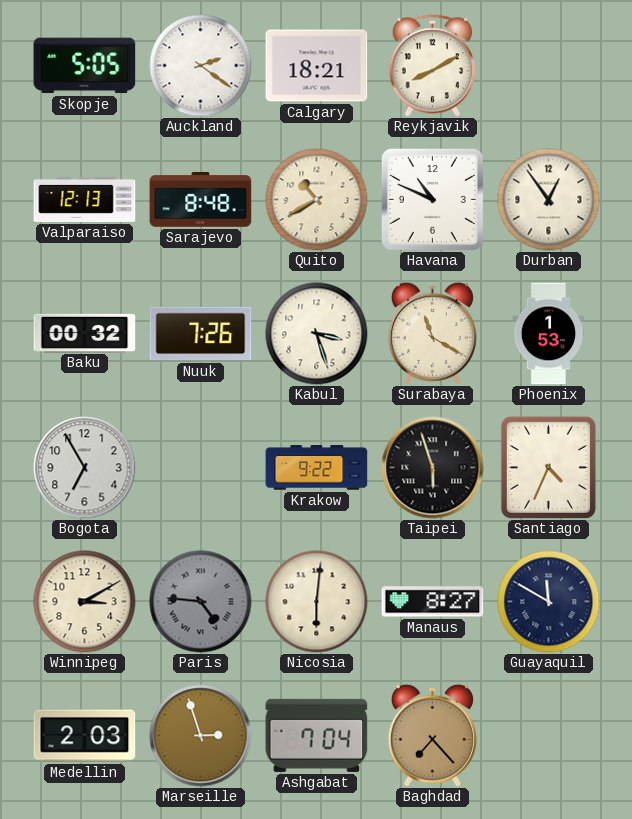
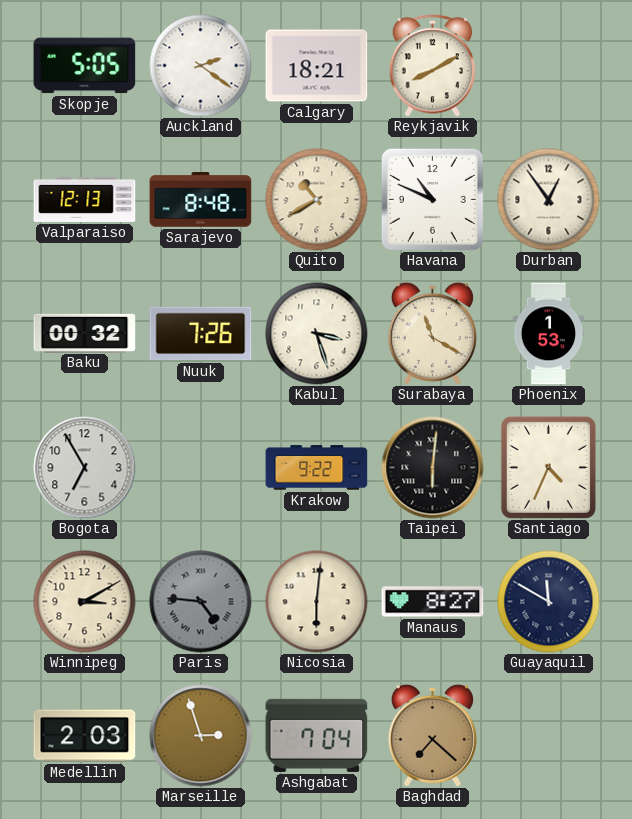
Taipei: 5:57 -> 6:01 (433, 468)
Baghdad: 7:23 -> 7:22 (432, 735)
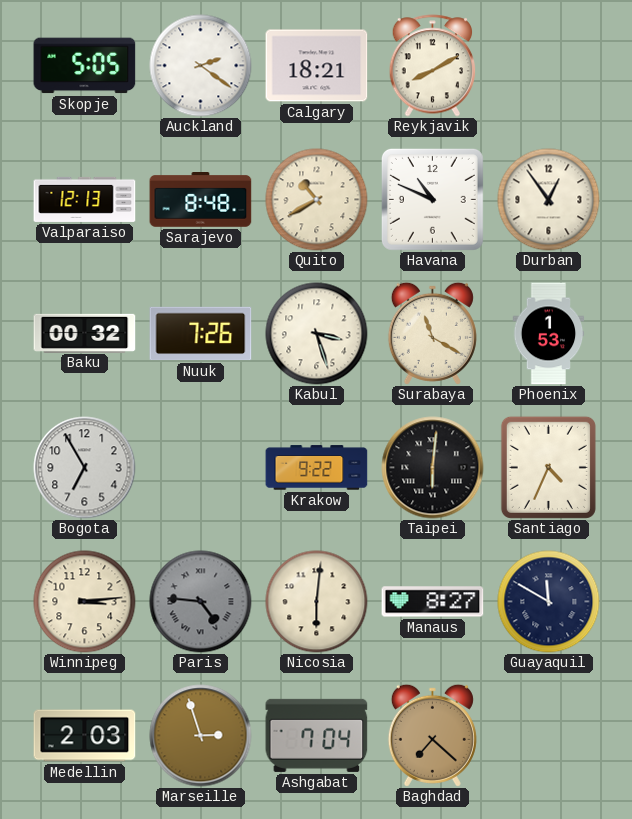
Winnipeg: 3:10 -> 3:14 (85, 602)
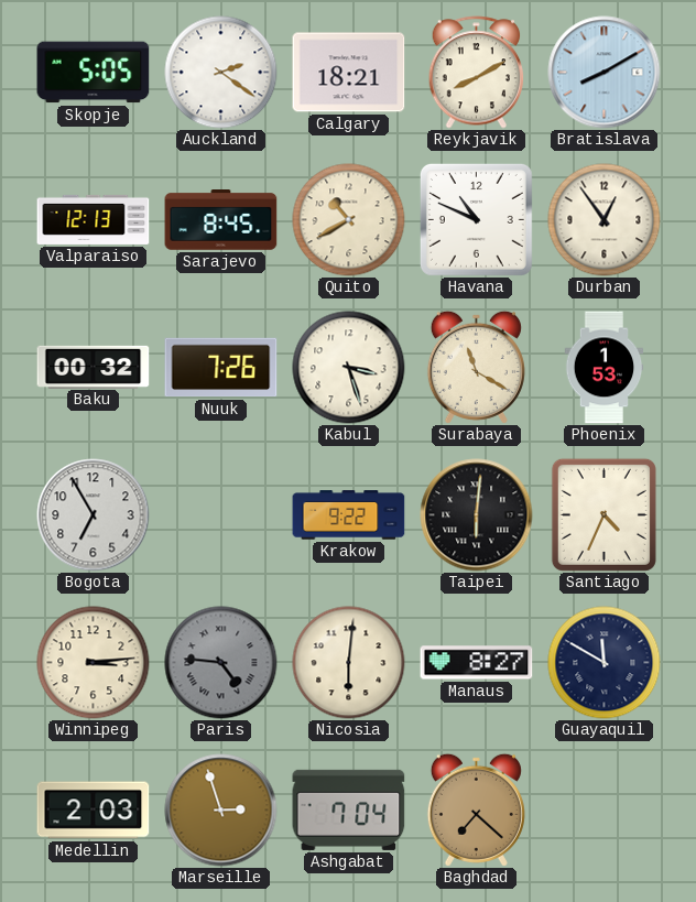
Bratislava: none -> 8:10 (605, 73)
Sarajevo: 8:48 -> 8:45 (221, 220)
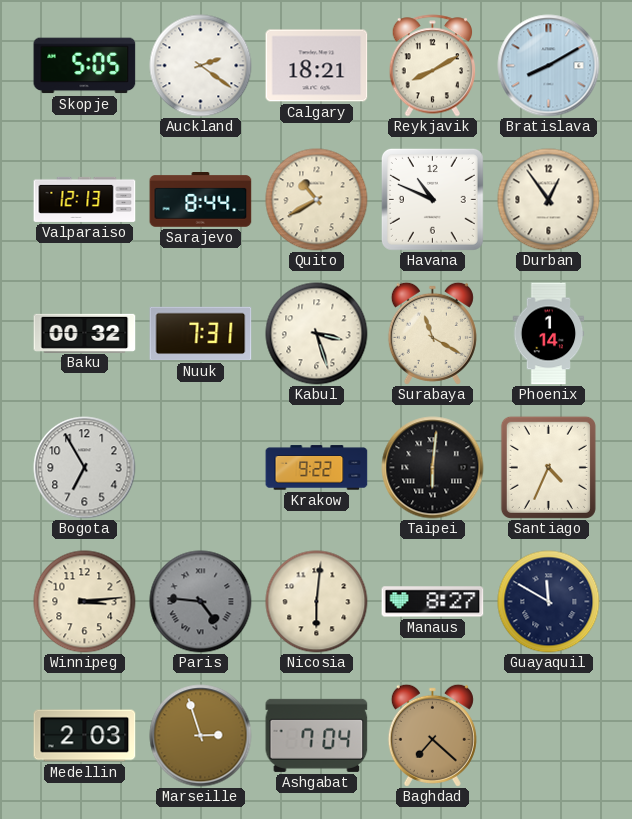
Sarajevo: 8:45 -> 8:44 (201, 200)
Nuuk: 7:26 -> 7:31 (201, 334)
Phoenix: 1:53 -> 1:14 (549, 334)
